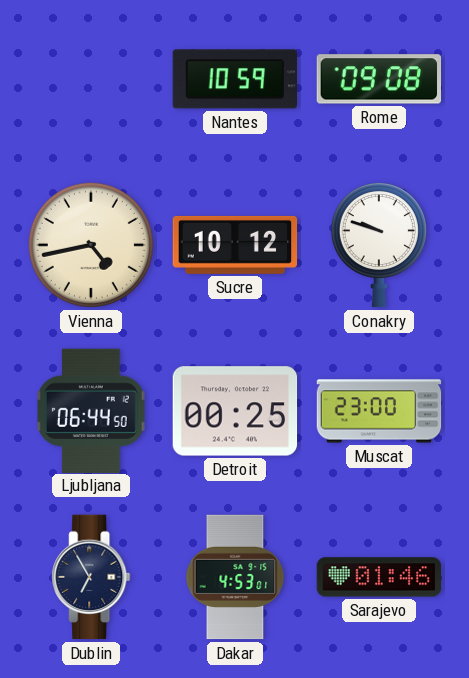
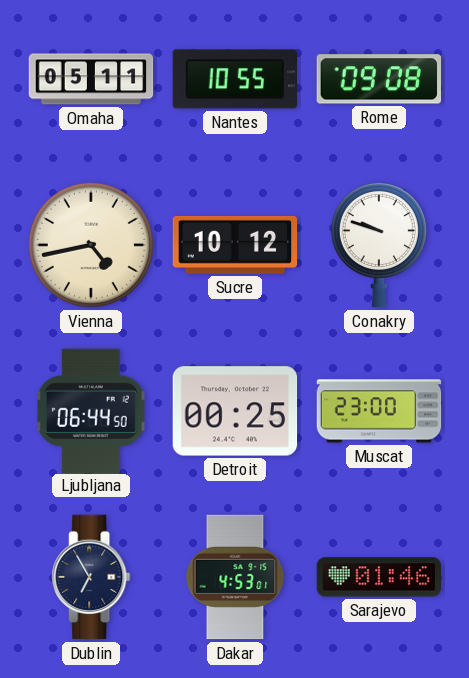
Omaha: none -> 05:11 (91, 79)
Nantes: 10:59 -> 10:55 (234, 79)
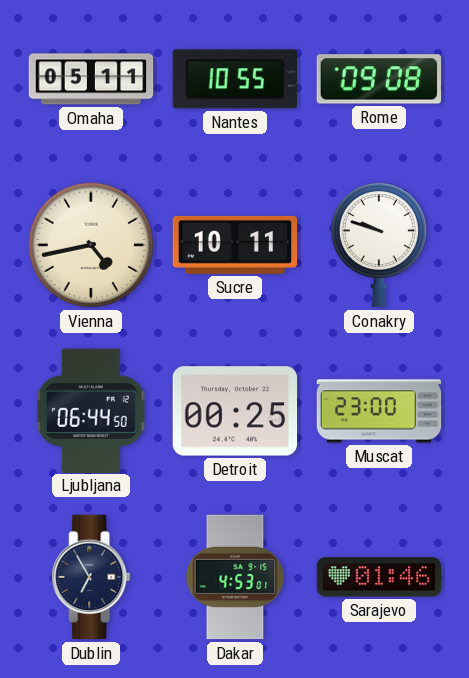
Sucre: 10:12 -> 10:11 (235, 245)
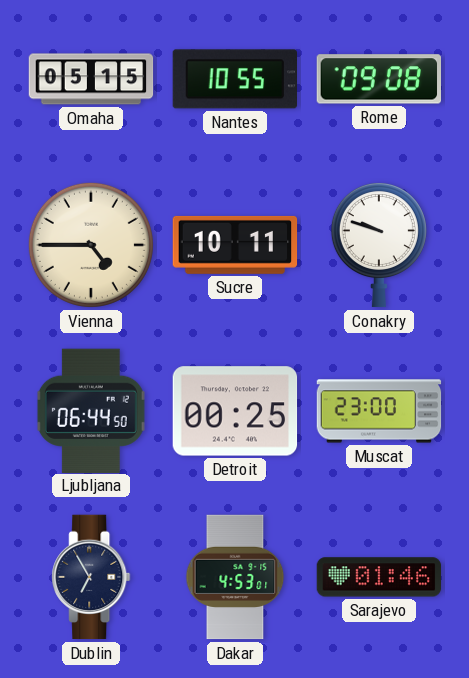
Omaha: 05:11 -> 05:15 (91, 79)
Vienna: 4:43 -> 4:45 (91, 245)
